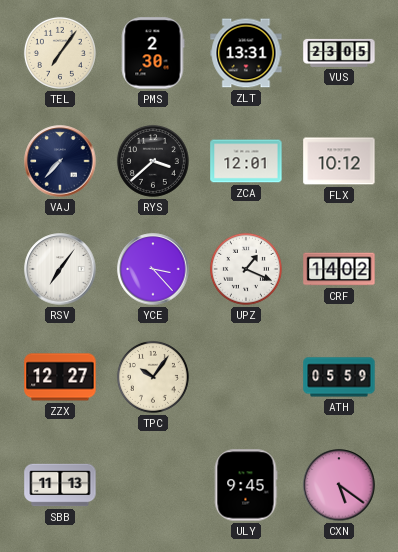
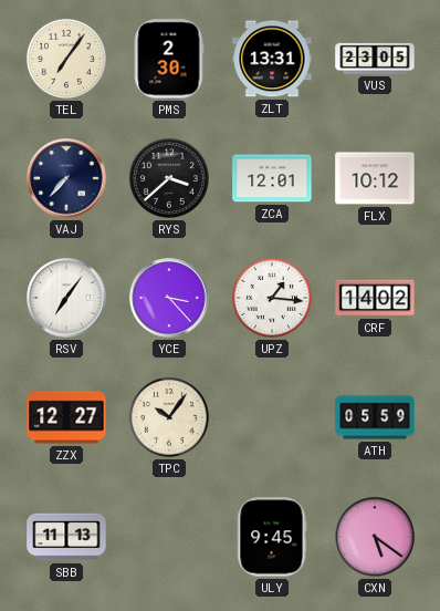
UPZ: 1:19 -> 1:16 (272, 298)
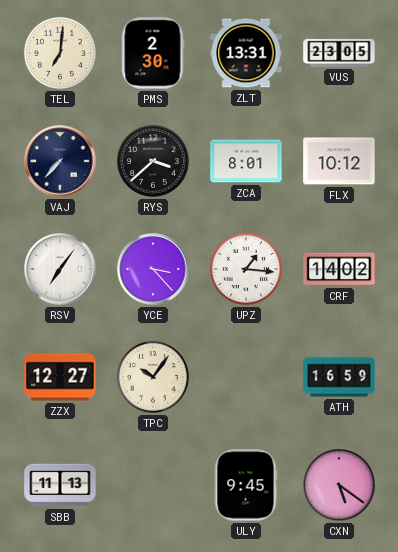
TEL: 7:06 -> 7:01 (60, 53)
ZCA: 12:01 -> 8:01 (246, 161)
ATH: 05:59 -> 16:59 (339, 377)
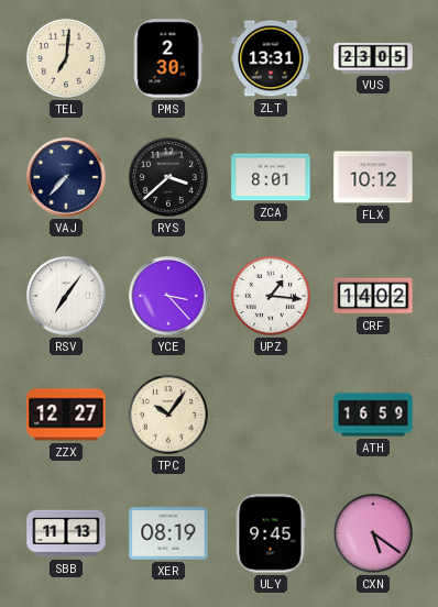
XER: none -> 08:19 (168, 533)
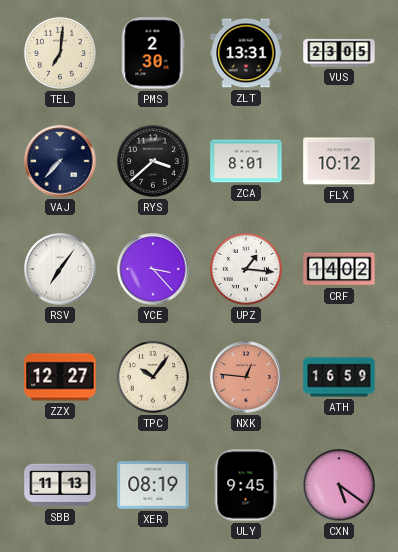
NXK: none -> 12:46 (246, 377)
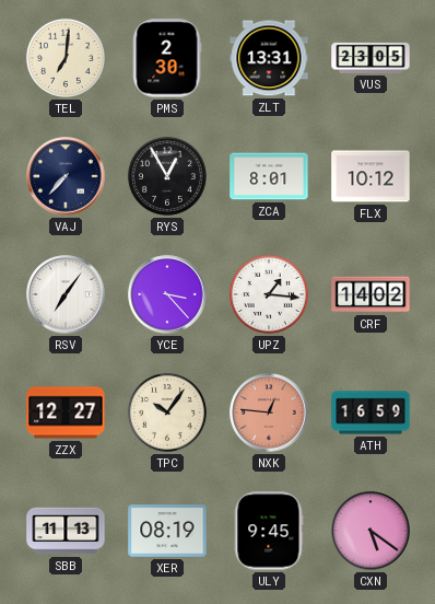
RYS: 3:38 -> 12:55 (167, 176)
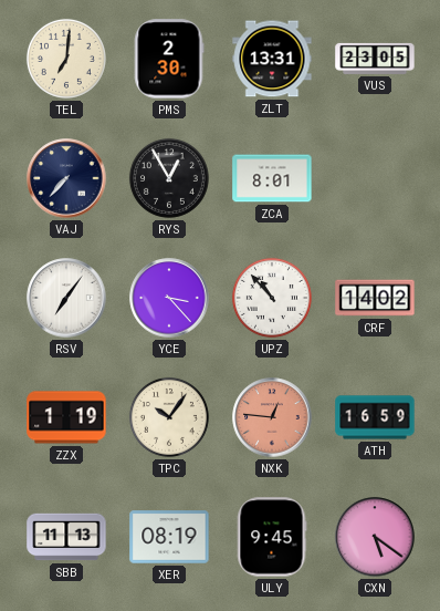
FLX: 10:12 -> none (371, 176)
UPZ: 1:16 -> 10:53 (272, 298)
ZZX: 12:27 -> 1:19 (66, 417)
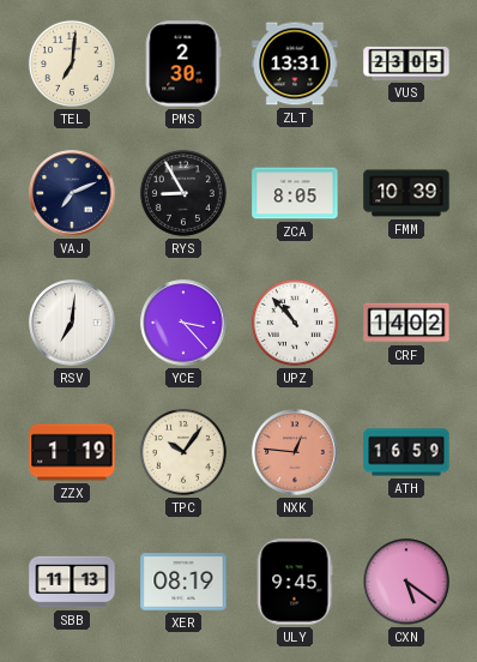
VAJ: 7:37 -> 7:11 (72, 193)
RYS: 12:55 -> 8:55 (183, 193)
ZCA: 8:01 -> 8:05 (295, 193)
FMM: none -> 10:39 (406, 193)
RSV: 7:06 -> 7:01 (72, 323)
